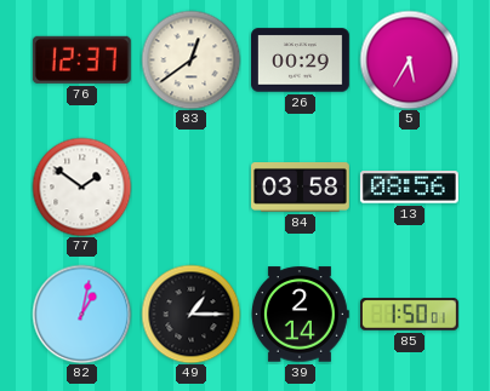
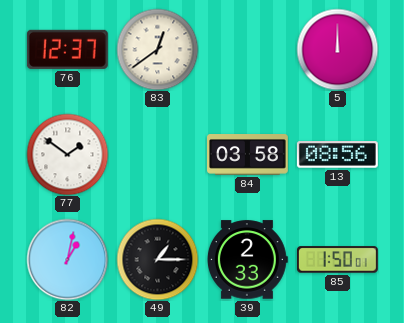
26: 00:29 -> none (301, 61)
5: 5:35 -> 12:00 (337, 49)
39: 2:14 -> 2:33 (247, 260)
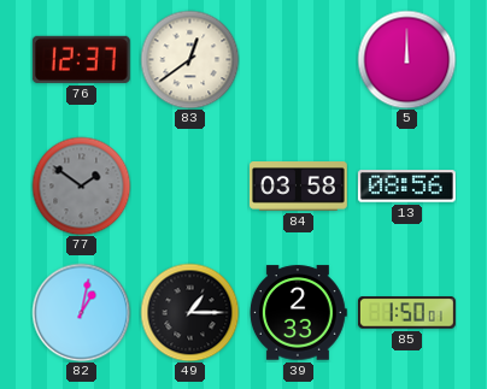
77 dial: white -> grey (81, 185)
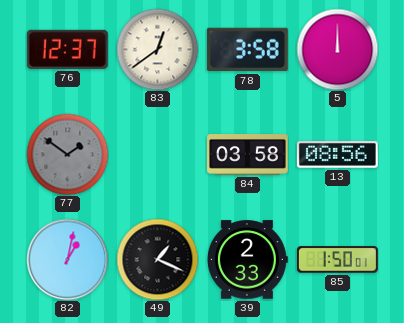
78: none -> 3:58 (247, 50)
49: 1:15 -> 1:19 (157, 259)
